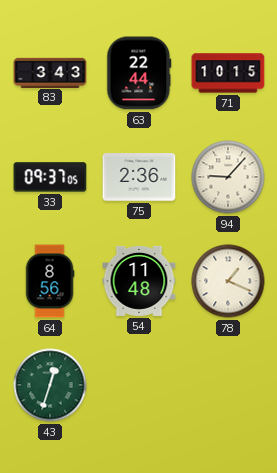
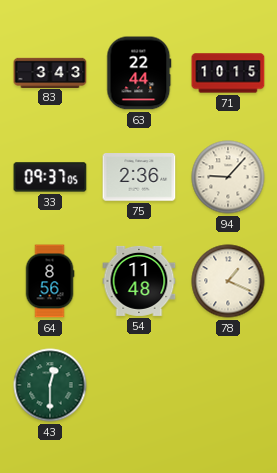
43: 12:33 -> 12:30 (50, 385)
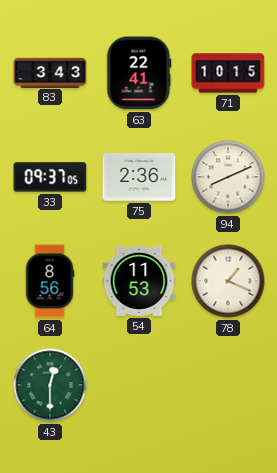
63: 22:44 -> 22:41 (139, 73)
94: 9:07 -> 8:11 (228, 177)
54: 11:48 -> 11:53 (139, 281)
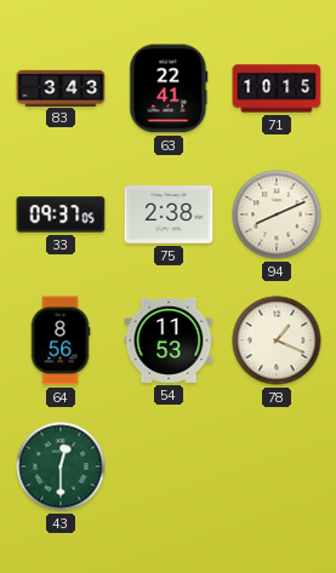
75: 2:36 -> 2:38 (169, 214)
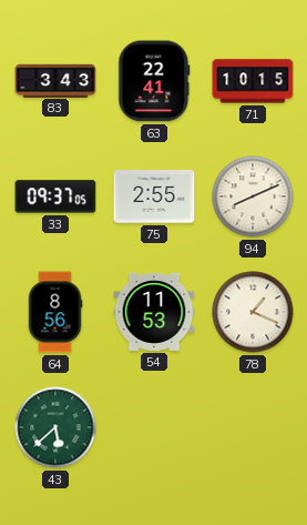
75: 2:38 -> 2:55 (154, 196)
43: 12:30 -> 5:38 (55, 427)
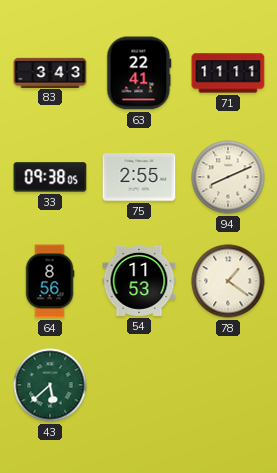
71: 10:15 -> 11:11 (228, 73)
33: 09:37 -> 09:38 (50, 177)
78: 1:19 -> 1:21 (228, 281)
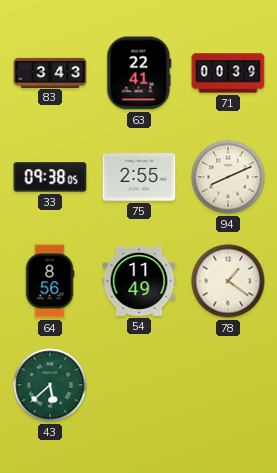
71: 11:11 -> 00:39 (228, 73)
54: 11:53 -> 11:49 (139, 281)
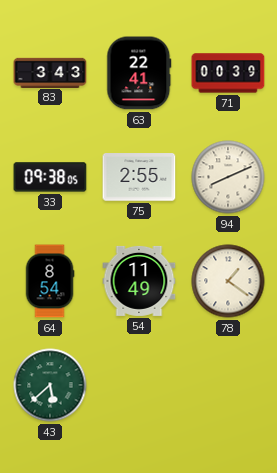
64: 8:56 -> 8:54 (50, 281)
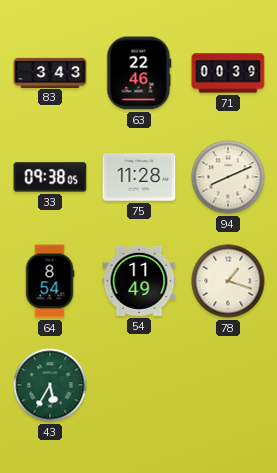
63: 22:41 -> 22:46 (139, 73)
75: 2:55 -> 11:28 (139, 177)
78: 1:21 -> 1:18 (228, 281)
43: 5:38 -> 5:35 (50, 385)
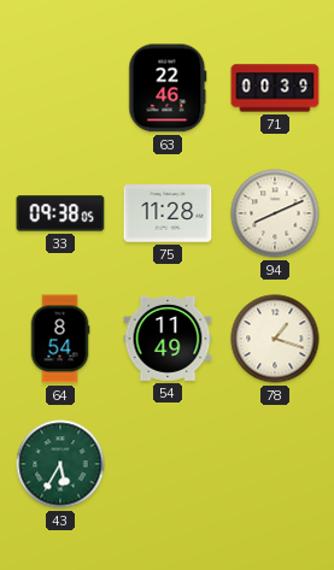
83: 3:43 -> none (50, 72)
